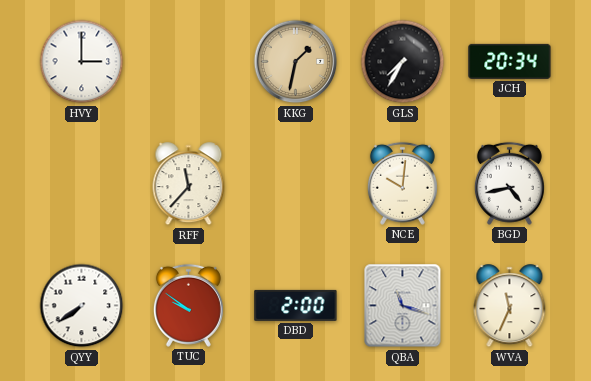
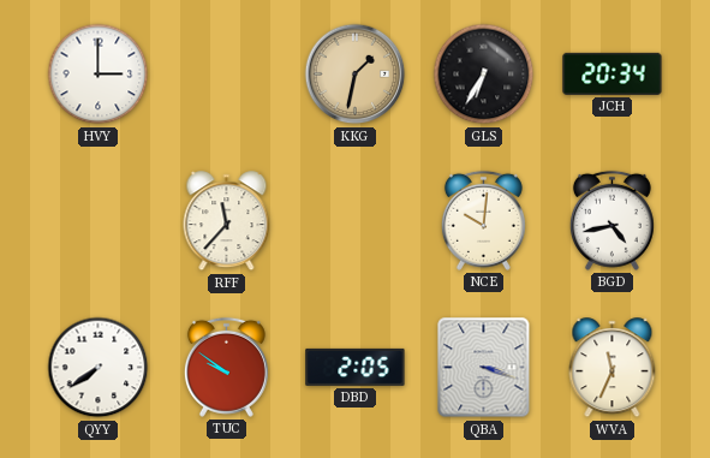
GLS: 7:35 -> 6:35 (484, 75)
DBD: 2:00 -> 2:05 (356, 367)
QBA: 11:18 -> 3:18 (484, 368)
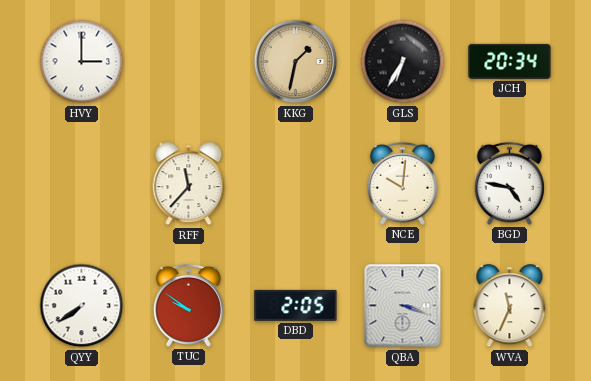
BGD: 4:43 -> 4:47 (509, 183)
